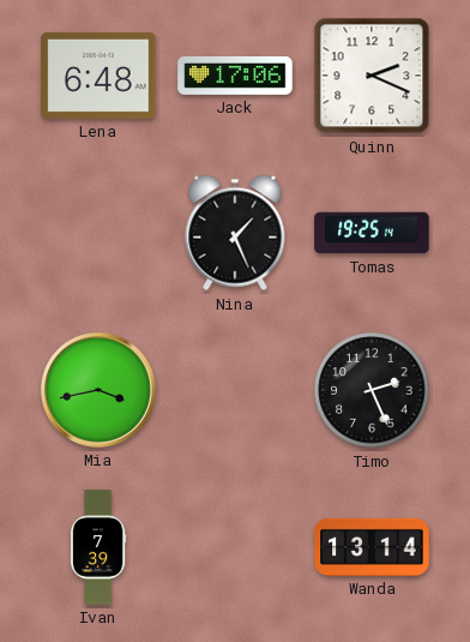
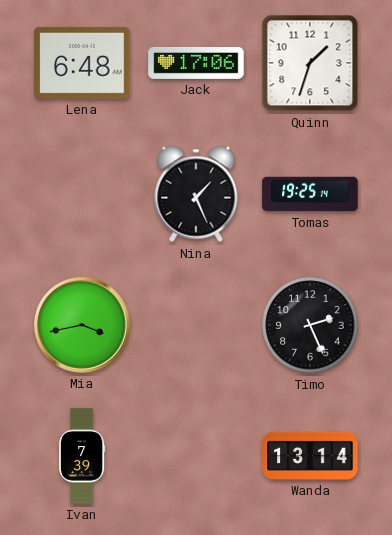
Quinn: 2:19 -> 1:33 (310, 63)
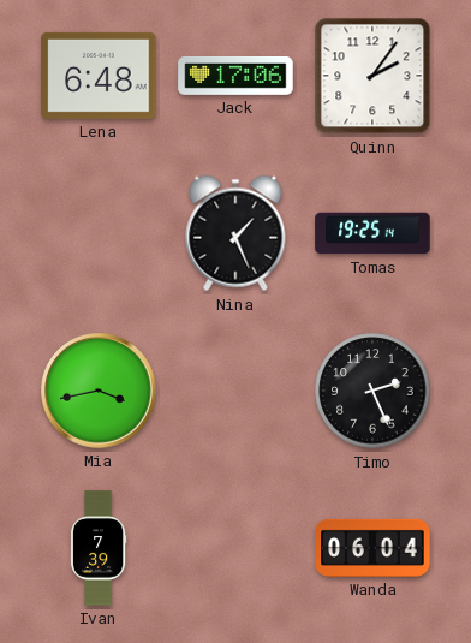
Quinn: 1:33 -> 2:06 (372, 76)
Wanda: 13:14 -> 06:04 (372, 548)
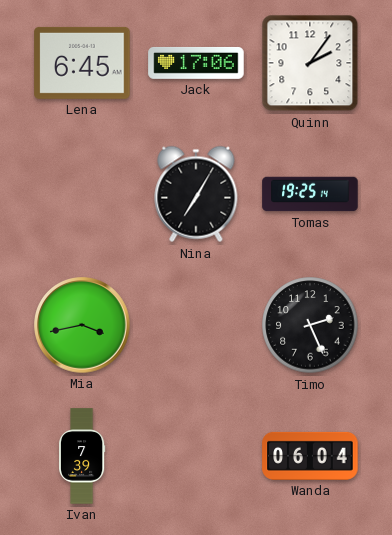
Lena: 6:48 -> 6:45 (82, 63)
Nina: 1:26 -> 7:05 (196, 194)
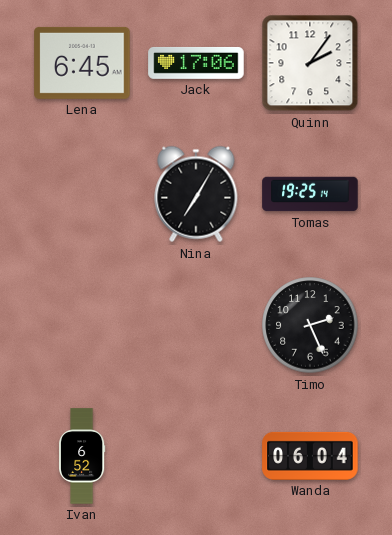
Mia: 3:43 -> none (82, 325)
Ivan: 7:39 -> 6:52 (82, 456)
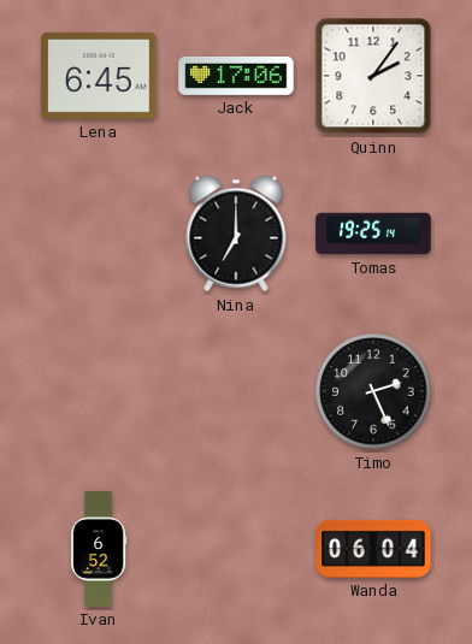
Nina: 7:05 -> 7:00 (236, 234)
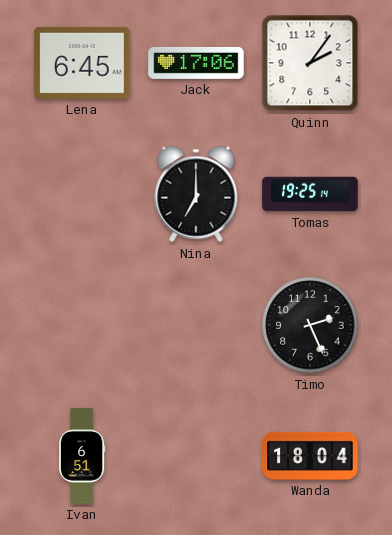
Ivan: 6:52 -> 6:51 (82, 456)
Wanda: 06:04 -> 18:04 (310, 456)
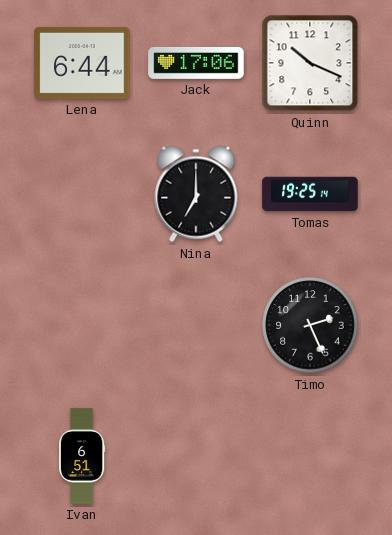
Lena: 6:45 -> 6:44 (82, 63)
Quinn: 2:06 -> 10:19 (310, 63)
Wanda: 18:04 -> none (310, 456)
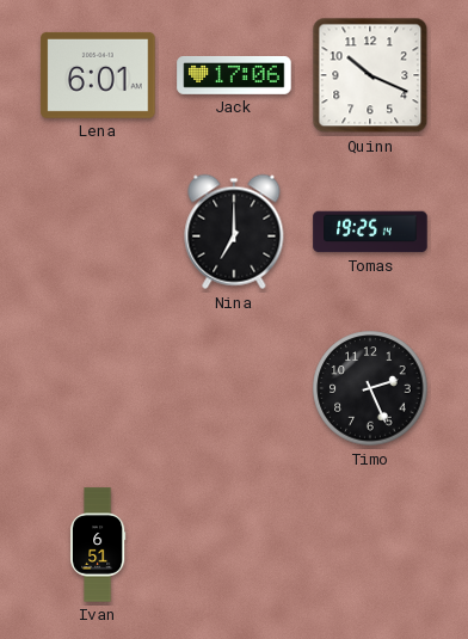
Lena: 6:44 -> 6:01 (98, 75)
